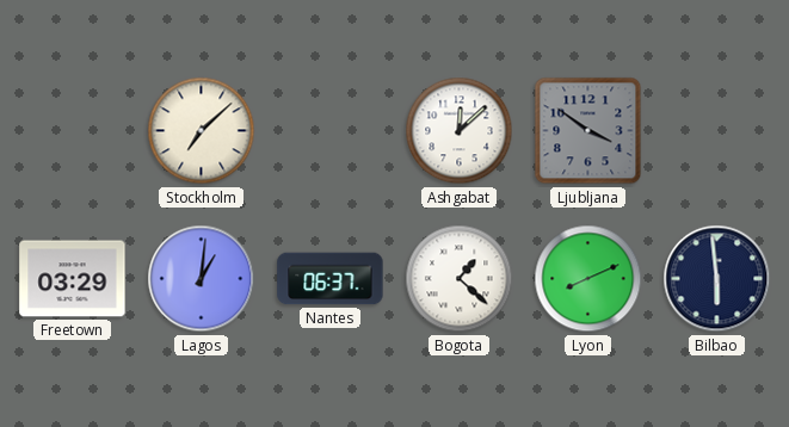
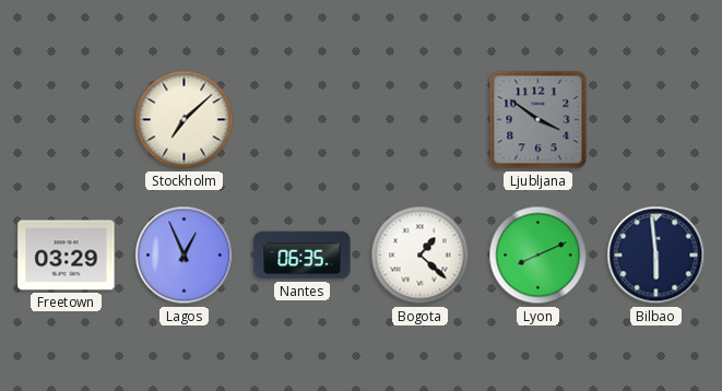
Ashgabat: 12:08 -> none (460, 131)
Lagos: 1:01 -> 12:56 (185, 256)
Nantes: 06:37 -> 06:35 (303, 256)
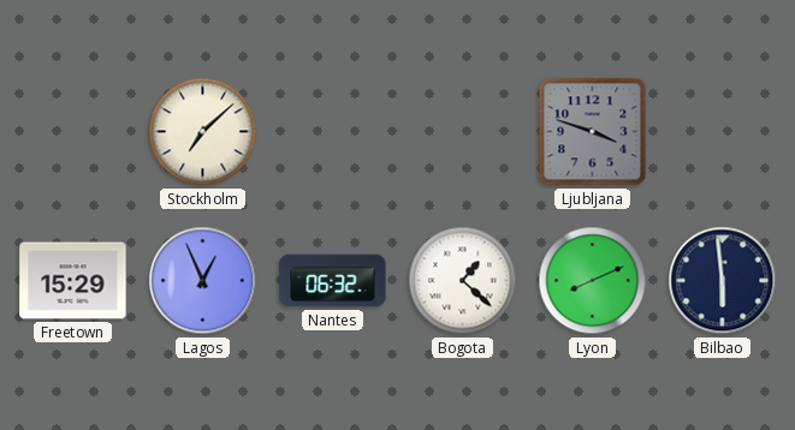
Ljubljana: 3:51 -> 3:48 (593, 132)
Freetown: 03:29 -> 15:29 (73, 281)
Nantes: 06:35 -> 06:32 (333, 281)
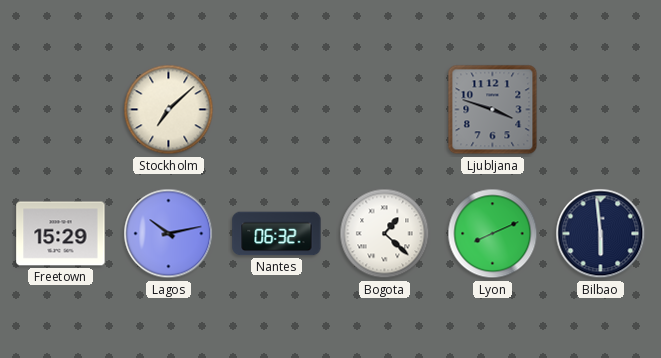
Lagos: 12:56 -> 10:13 (169, 234)
